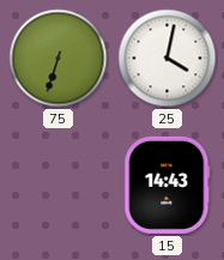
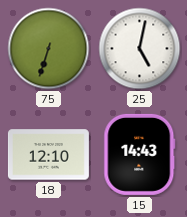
25: 4:02 -> 5:02 (140, 49)
18: none -> 12:10 (48, 155)
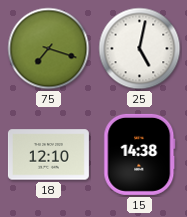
75: 6:33 -> 7:18 (49, 49)
15: 14:43 -> 14:38 (140, 154)
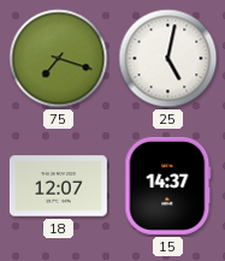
18: 12:10 -> 12:07 (58, 186)
15: 14:38 -> 14:37 (168, 185)
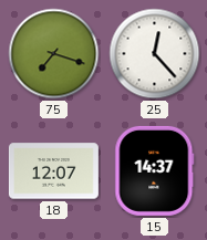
25: 5:02 -> 12:23 (155, 54)
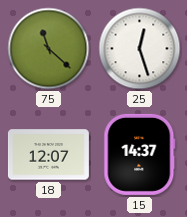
75: 7:18 -> 11:22 (49, 49)
25: 12:23 -> 12:27 (140, 49)
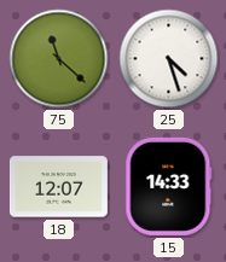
25: 12:27 -> 4:27 (169, 59)
15: 14:37 -> 14:33 (169, 186)
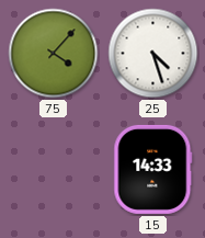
75: 11:22 -> 4:07 (54, 54)
18: 12:07 -> none (58, 187)
